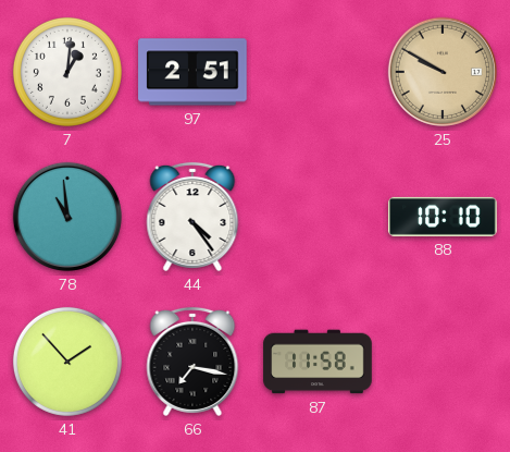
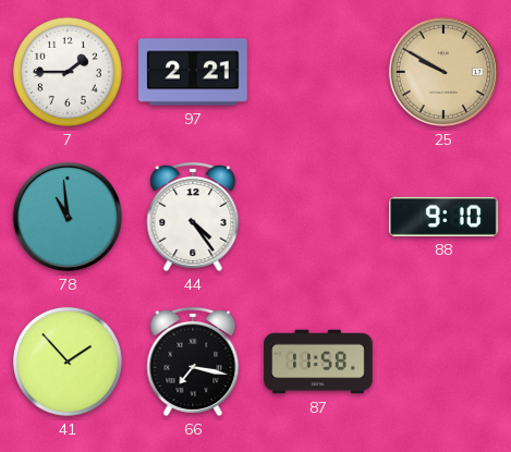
7: 1:01 -> 1:45 (68, 72)
97: 2:51 -> 2:21 (193, 72)
88: 10:10 -> 9:10 (443, 217)
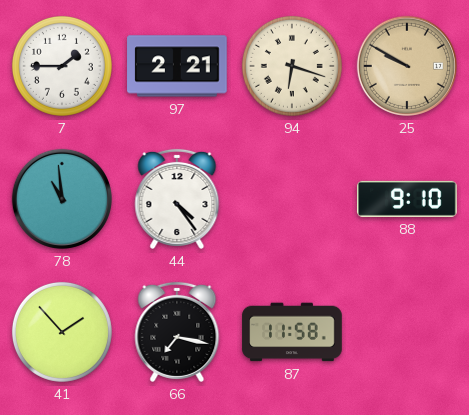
94: none -> 6:18 (292, 66)
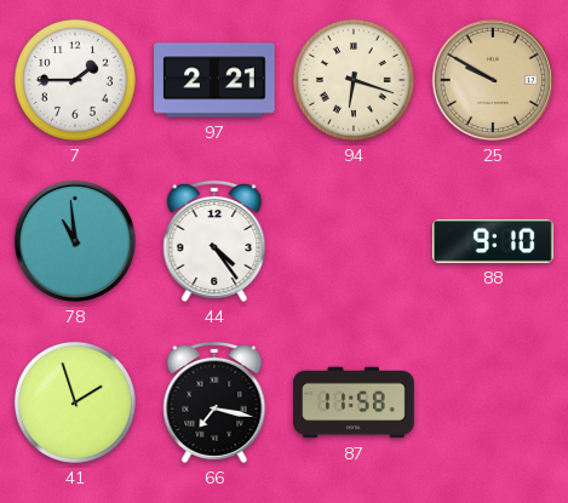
41: 1:53 -> 1:57 (75, 402)
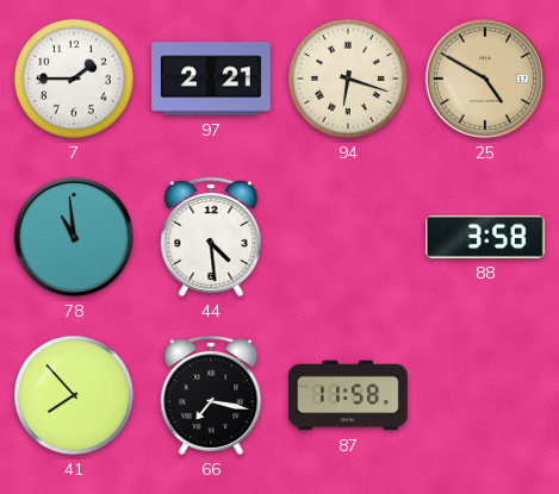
25: 9:50 -> 4:50 (485, 79)
44: 4:24 -> 4:29 (211, 237)
88: 9:10 -> 3:58 (485, 237)
41: 1:57 -> 7:53 (74, 395)
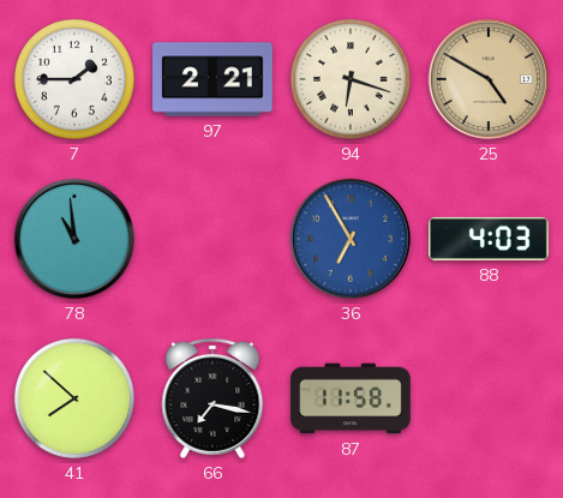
44: 4:29 -> none (211, 237)
36: none -> 6:55 (351, 239)
88: 3:58 -> 4:03 (489, 239)
41: 7:53 -> 7:52 (74, 398)
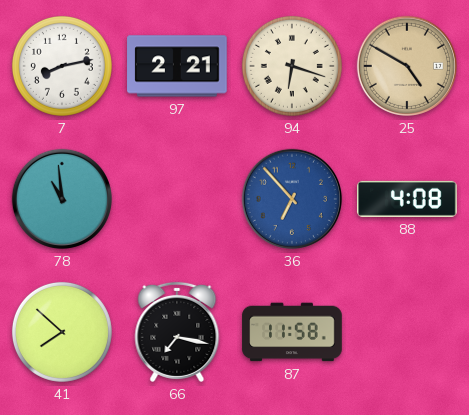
7: 1:45 -> 8:13 (62, 66)
36: 6:55 -> 6:53 (292, 199)
88: 4:03 -> 4:08 (407, 199)
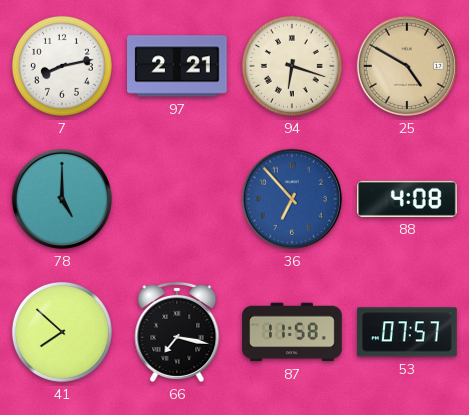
78: 10:59 -> 5:00 (62, 199)
53: none -> 07:57 (407, 332)
